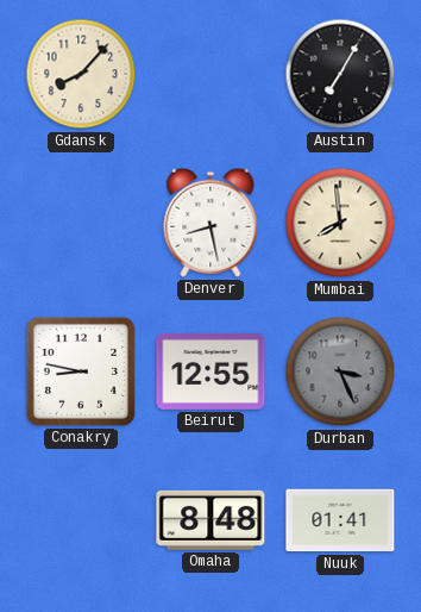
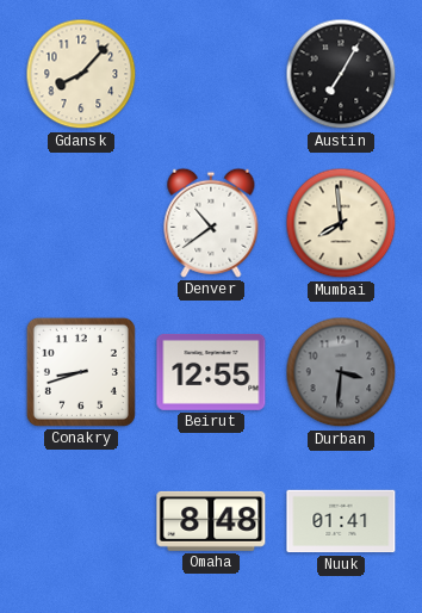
Denver: 8:28 -> 10:39 (211, 223)
Conakry: 8:47 -> 8:42 (81, 372)
Durban: 3:26 -> 3:31 (341, 372)
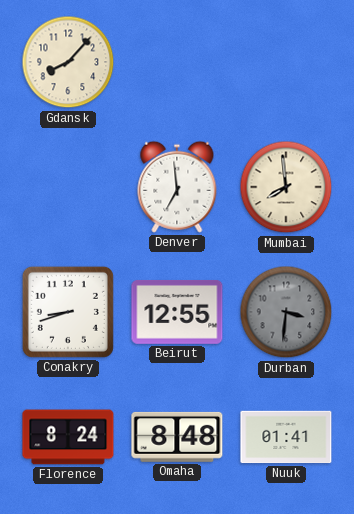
Austin: 7:05 -> none (341, 74)
Denver: 10:39 -> 6:59 (177, 187)
Florence: none -> 8:24 (68, 437)
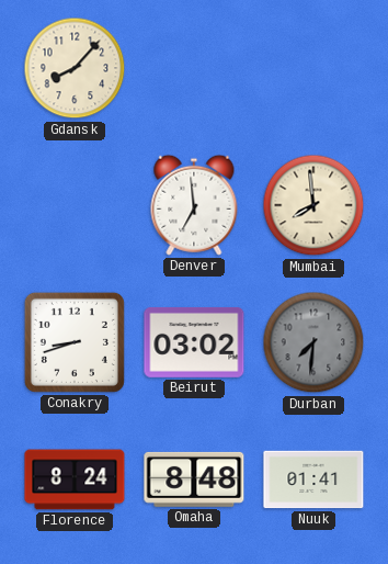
Beirut: 12:55 -> 03:02 (194, 342)
Durban: 3:31 -> 7:31 (313, 342)
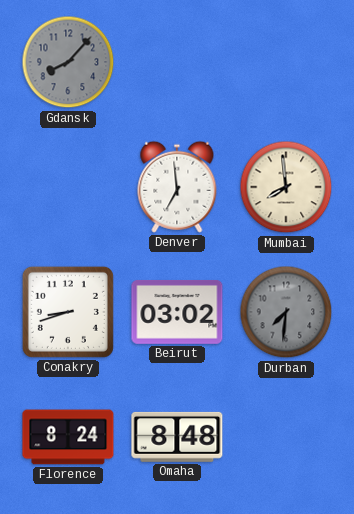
Gdansk dial: cream -> grey (68, 62)
Nuuk: 01:41 -> none (313, 480)
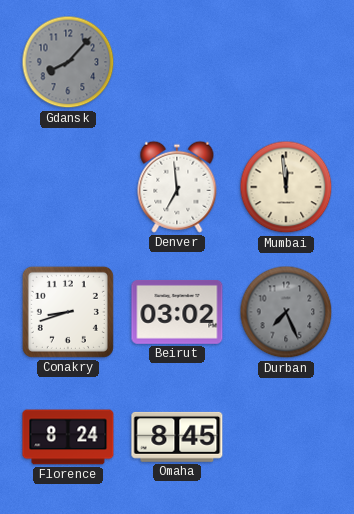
Mumbai: 7:59 -> 11:59 (286, 187)
Durban: 7:31 -> 7:26 (286, 312)
Omaha: 8:48 -> 8:45 (177, 437)
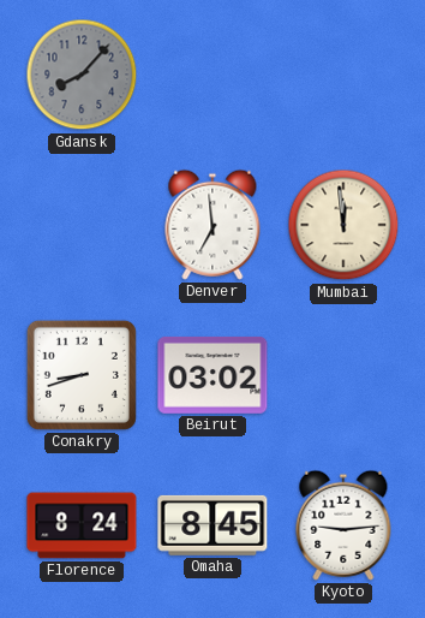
Durban: 7:26 -> none (286, 312)
Kyoto: none -> 9:14 (343, 525)
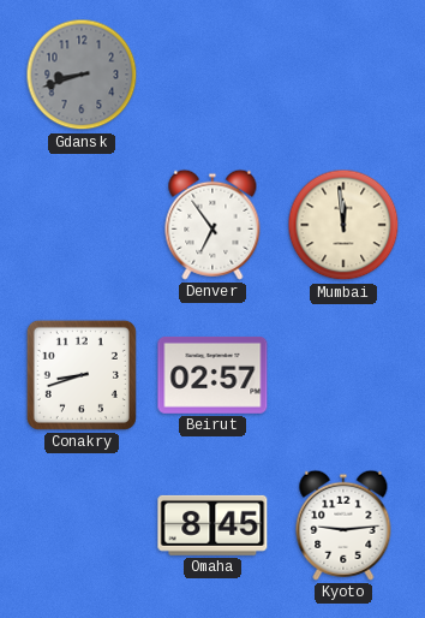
Gdansk: 8:07 -> 8:42 (82, 75)
Denver: 6:59 -> 6:54 (212, 225)
Beirut: 03:02 -> 02:57 (212, 375)
Florence: 8:24 -> none (82, 525)
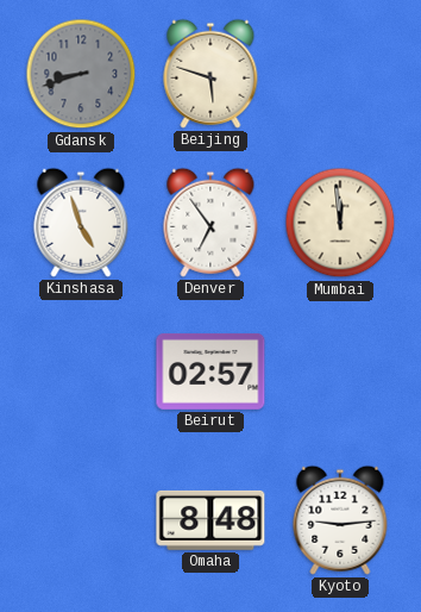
Beijing: none -> 5:48 (211, 74)
Kinshasa: none -> 4:57 (81, 223)
Conakry: 8:42 -> none (82, 375)
Omaha: 8:45 -> 8:48 (211, 520)
